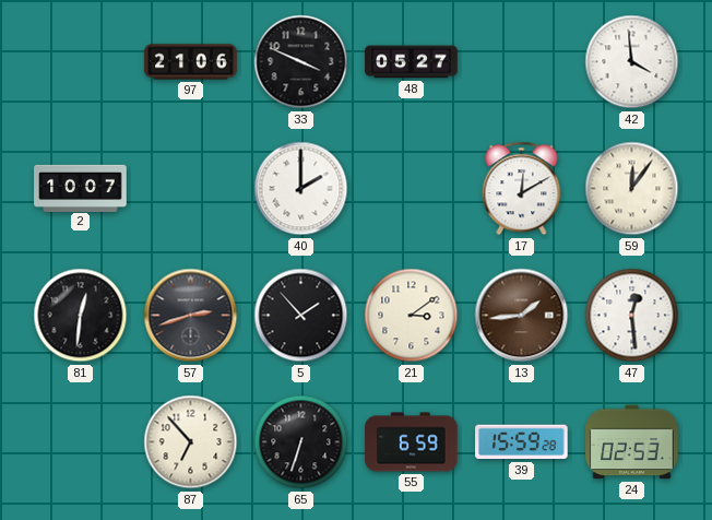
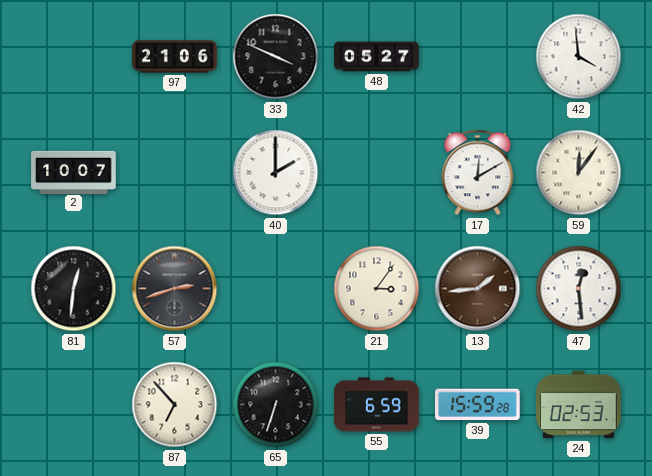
5: 1:53 -> none (301, 316)
21: 3:09 -> 3:06 (377, 289)
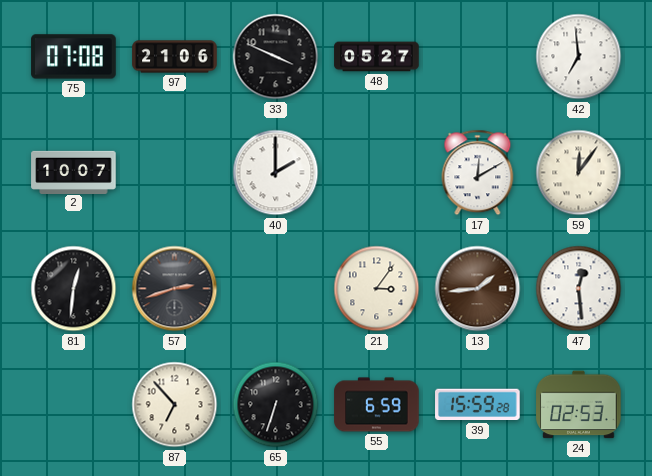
75: none -> 07:08 (74, 57)
42: 3:59 -> 6:59 (579, 57)
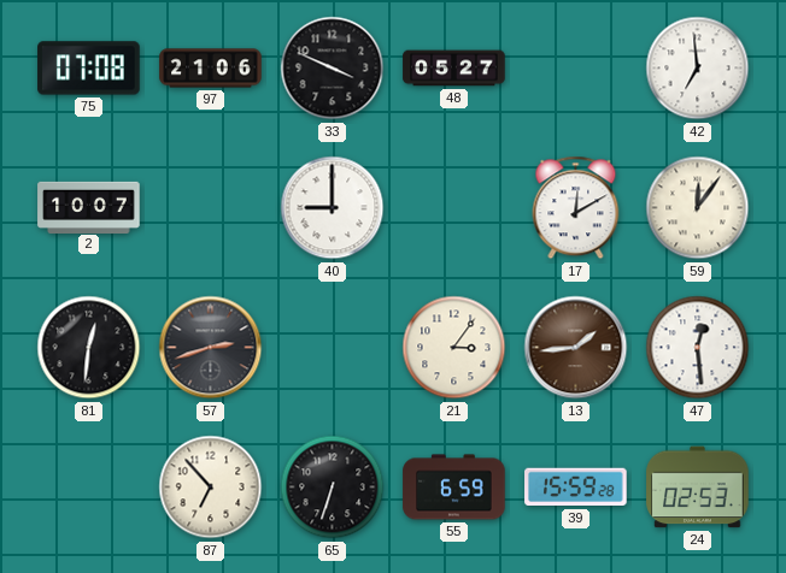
40: 2:00 -> 9:00 (333, 208)
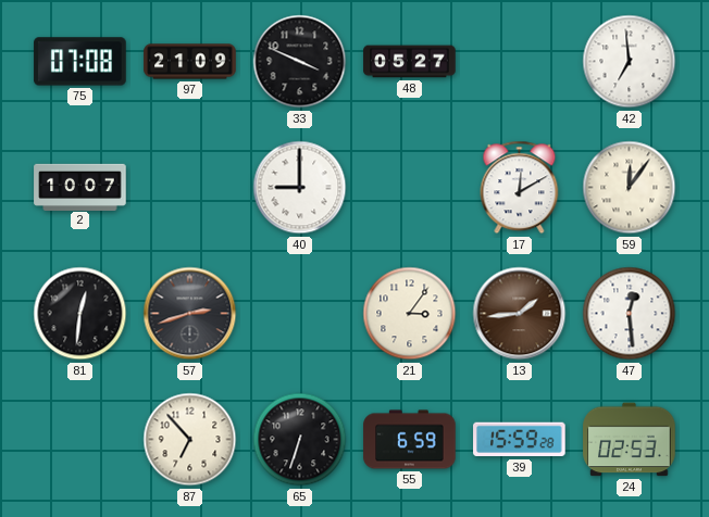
97: 21:06 -> 21:09 (190, 62)
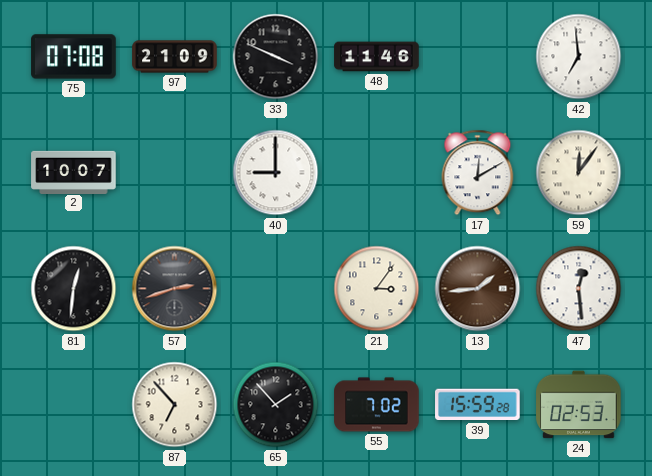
48: 05:27 -> 11:46 (377, 57)
65: 6:33 -> 1:53 (276, 405)
55: 6:59 -> 7:02 (377, 405)
